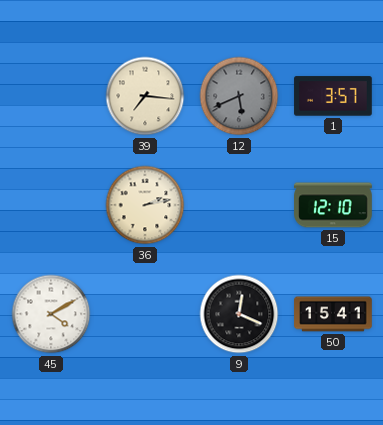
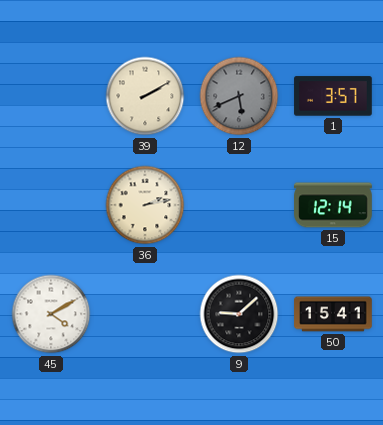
39: 7:16 -> 2:10 (145, 96)
15: 12:10 -> 12:14 (333, 205)
9: 12:19 -> 9:08 (239, 314)
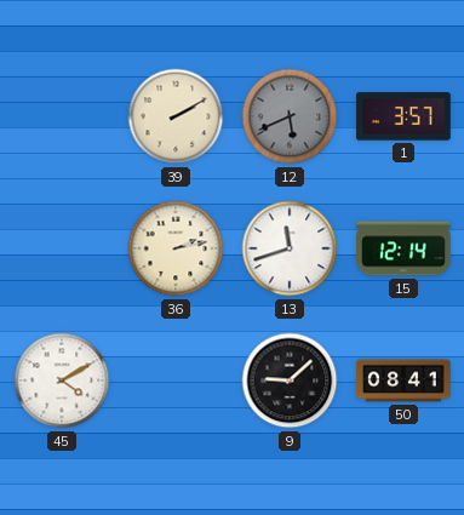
13: none -> 11:42 (290, 248)
50: 15:41 -> 08:41 (403, 380)
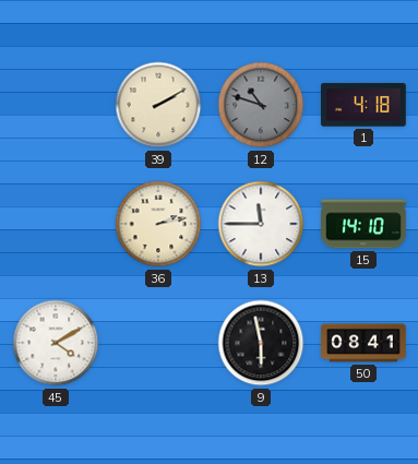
12: 5:41 -> 10:48 (261, 105)
1: 3:57 -> 4:18 (363, 105)
13: 11:42 -> 11:45 (261, 224)
15: 12:14 -> 14:10 (363, 224)
9: 9:08 -> 5:58 (261, 343)
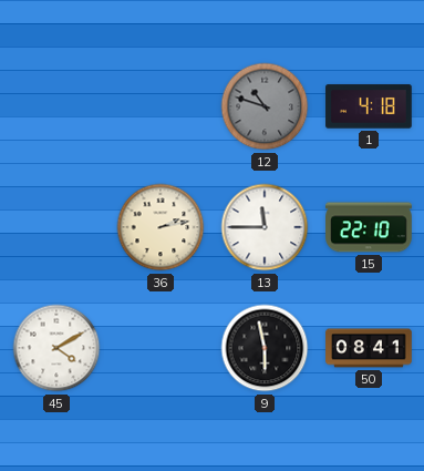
39: 2:10 -> none (158, 105)
15: 14:10 -> 22:10 (369, 227)
